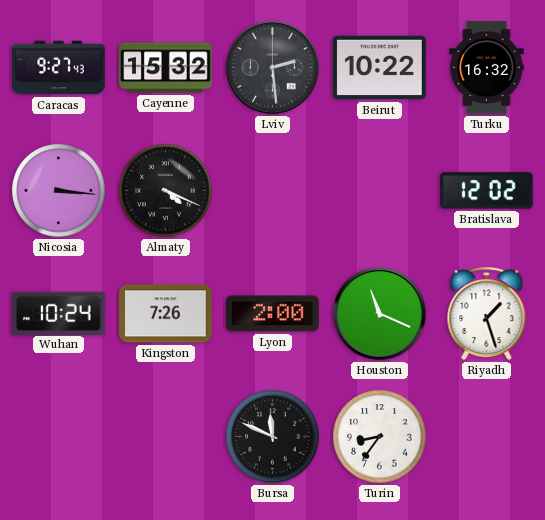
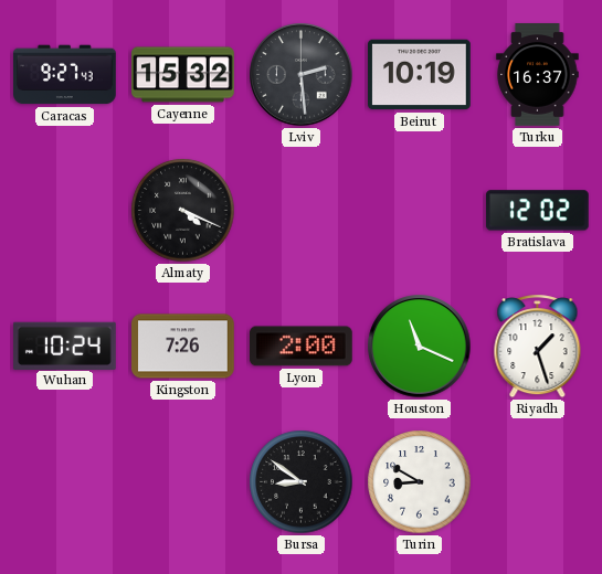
Beirut: 10:22 -> 10:19 (420, 75)
Turku: 16:32 -> 16:37 (538, 75)
Nicosia: 3:16 -> none (59, 191)
Bursa: 11:49 -> 8:51 (302, 482)
Turin: 8:36 -> 8:50 (420, 482)
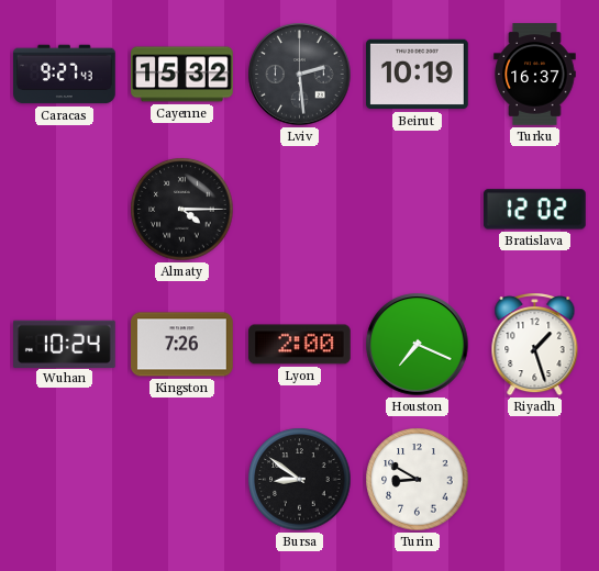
Almaty: 4:19 -> 4:15 (182, 210)
Houston: 11:19 -> 7:19 (418, 345)
